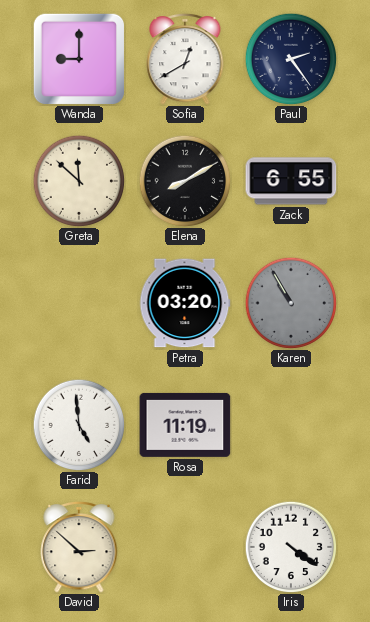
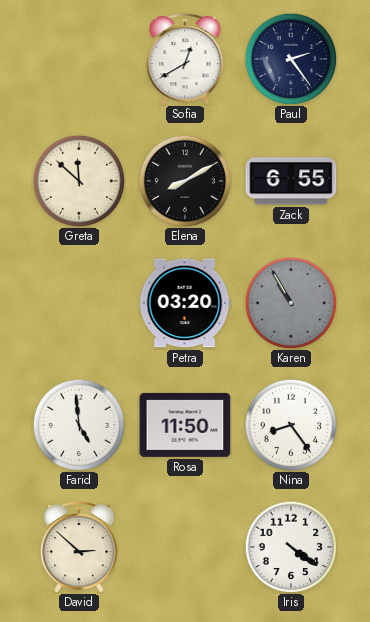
Wanda: 9:00 -> none (79, 59)
Rosa: 11:19 -> 11:50 (185, 425)
Nina: none -> 8:24 (291, 425)
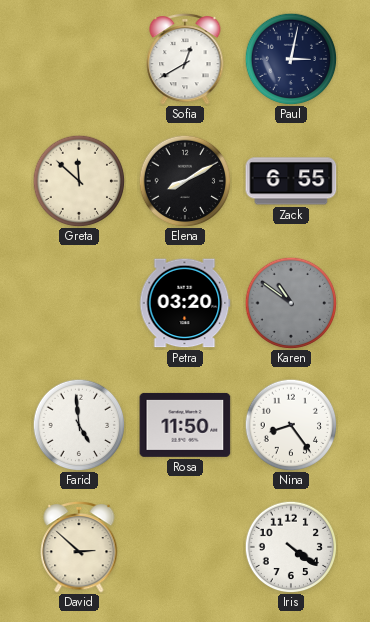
Paul: 2:24 -> 3:02 (291, 59)
Karen: 10:55 -> 10:51 (291, 303)
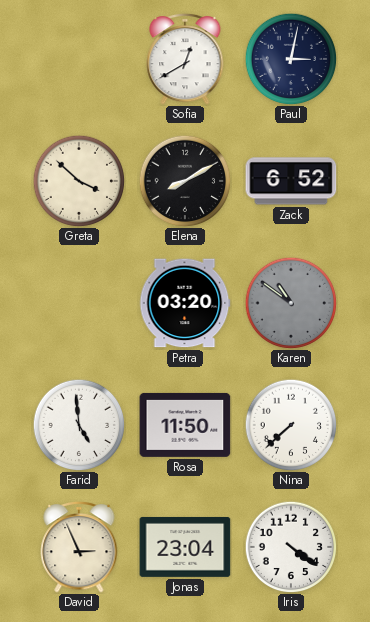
Greta: 11:52 -> 3:52 (79, 181)
Zack: 6:55 -> 6:52 (291, 181)
Nina: 8:24 -> 7:38 (291, 425)
David: 2:52 -> 2:56 (79, 547)
Jonas: none -> 23:04 (185, 547)
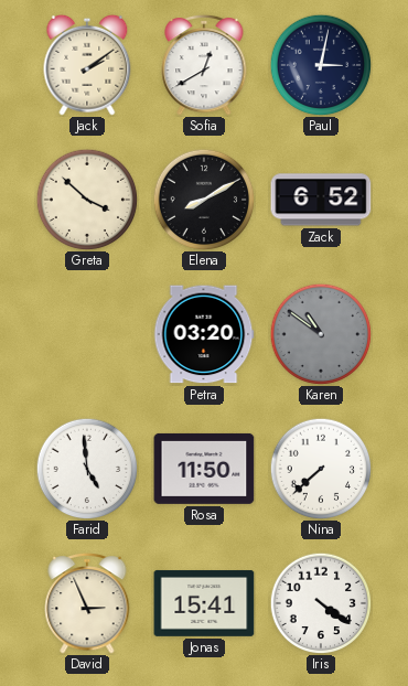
Jack: none -> 2:09 (87, 65)
Jonas: 23:04 -> 15:41 (204, 603)
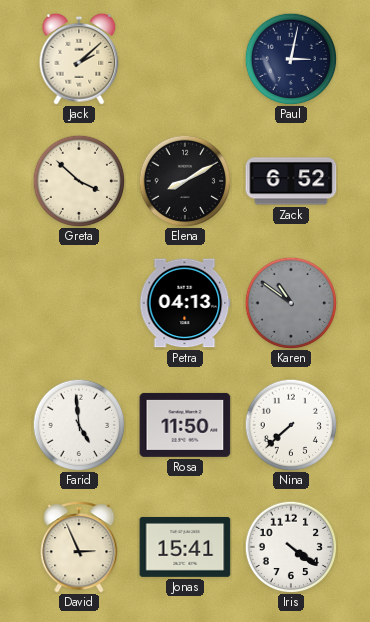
Jack: 2:09 -> 2:08 (79, 59)
Sofia: 12:40 -> none (204, 65)
Petra: 03:20 -> 04:13 (185, 303)
